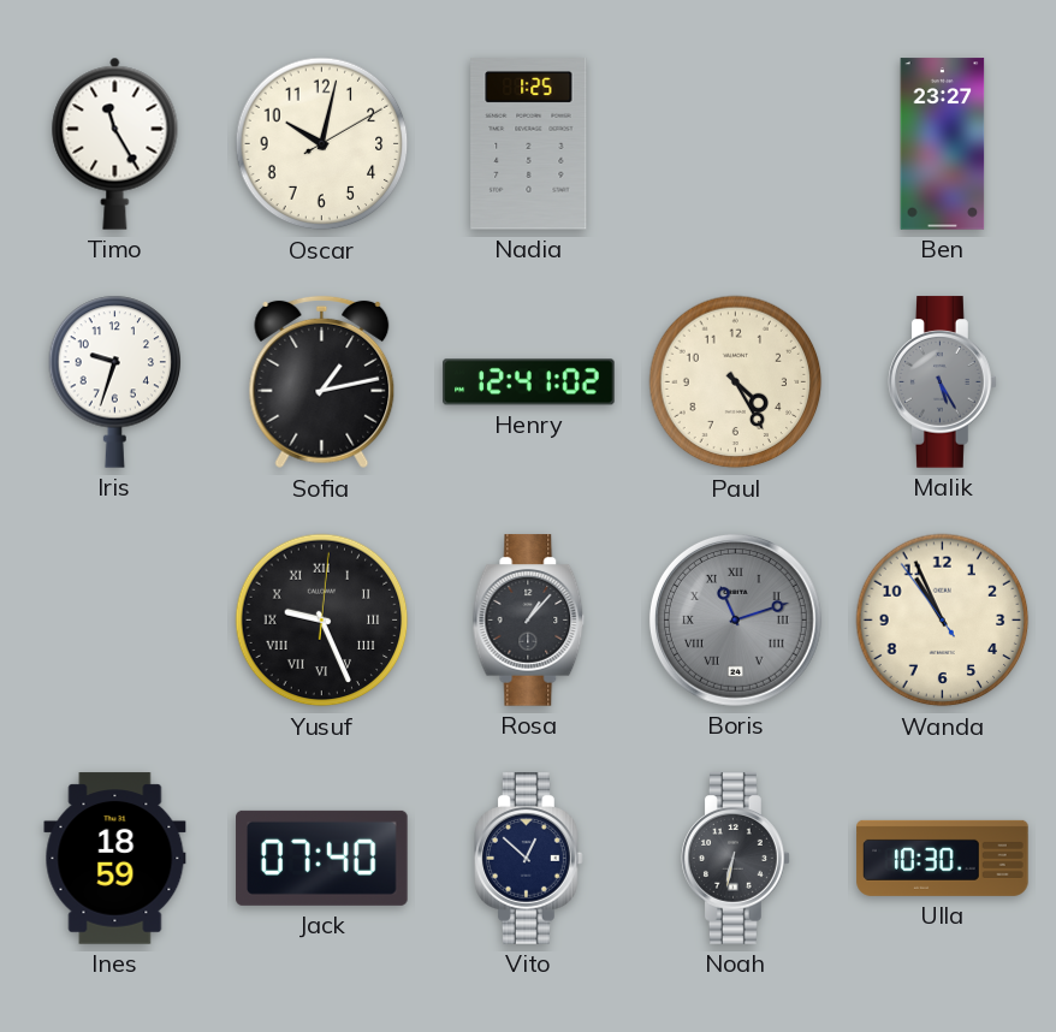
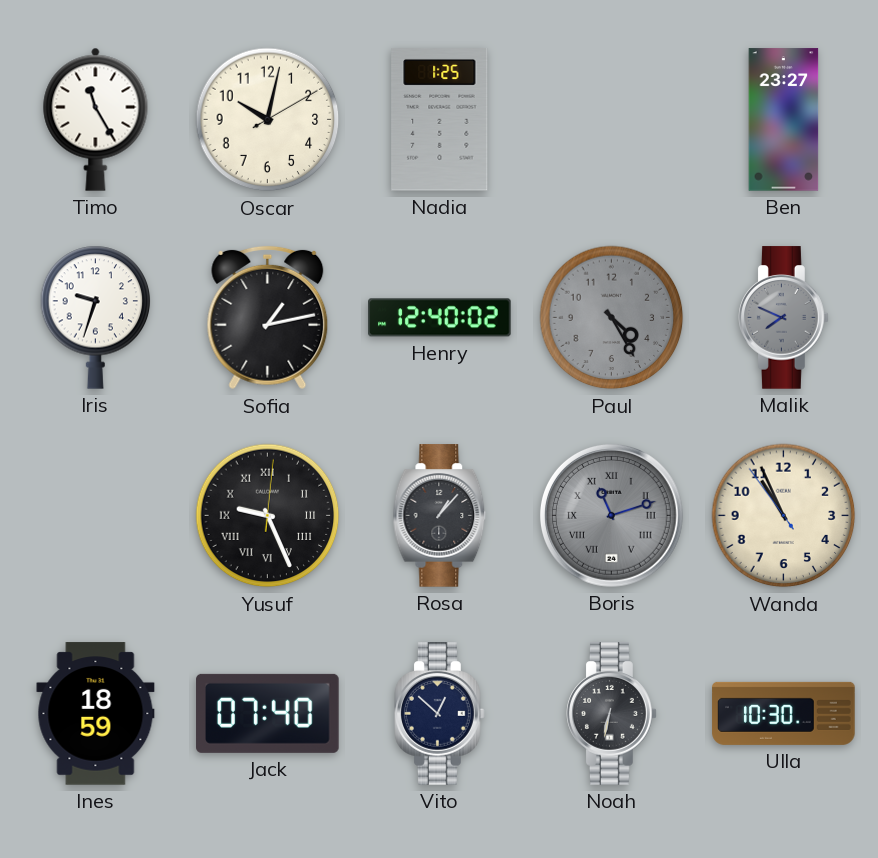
Henry: 12:41 -> 12:40 (440, 318)
Paul dial: cream -> grey (612, 318)
Malik: 5:25 -> 7:49 (784, 318)
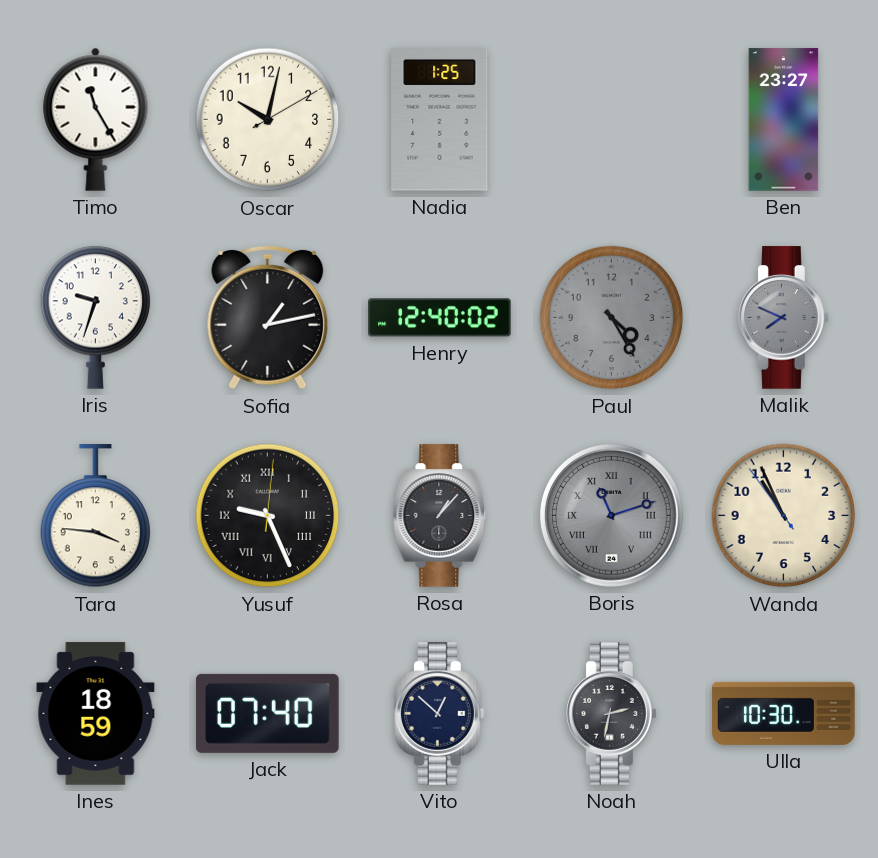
Tara: none -> 3:46 (96, 516)
Noah: 6:32 -> 2:32 (612, 714)
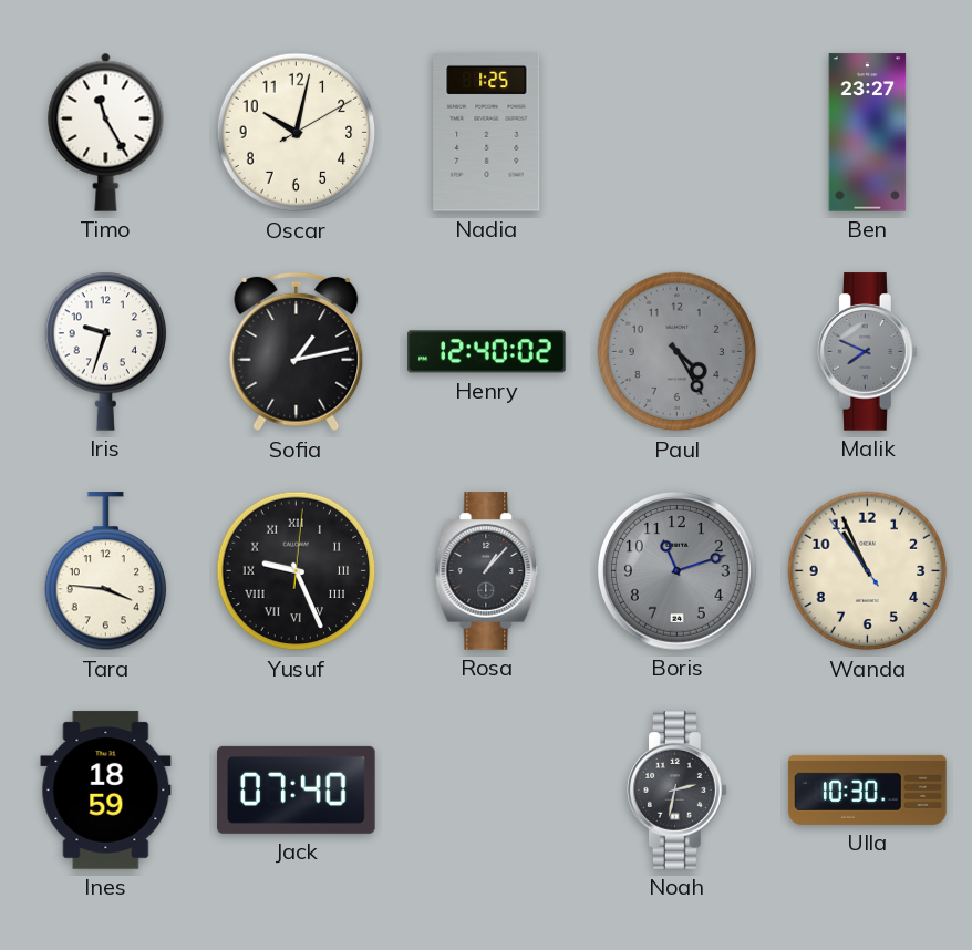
Boris numerals: Roman -> Arabic (678, 571)
Vito: 12:52 -> none (440, 714)
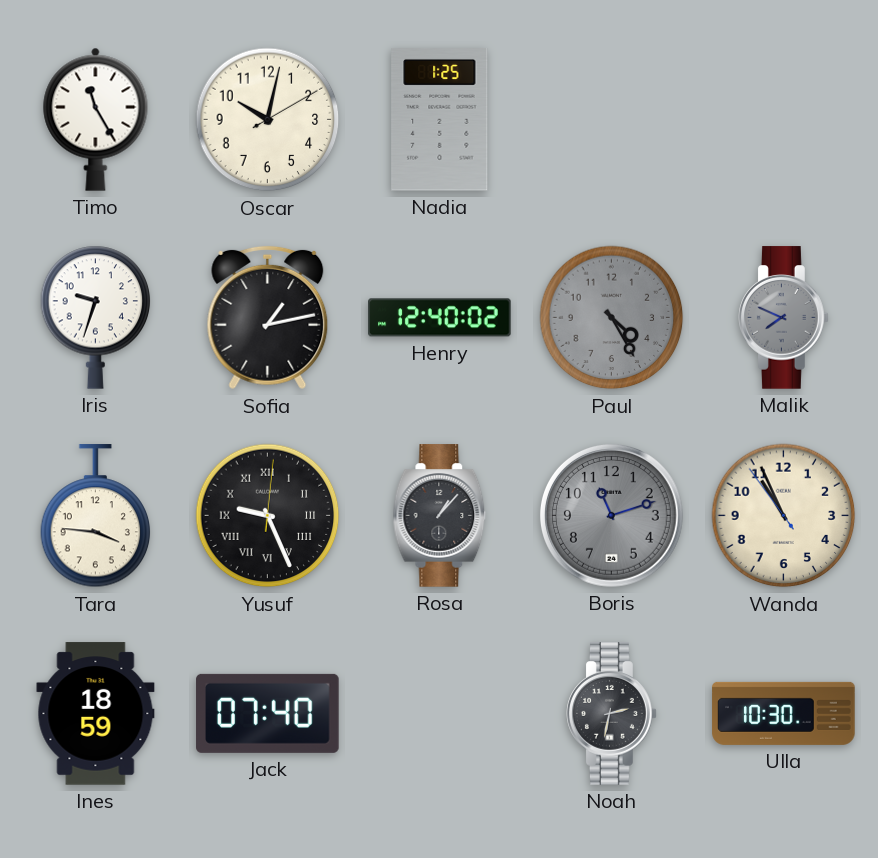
Ben: 23:27 -> none (868, 133)
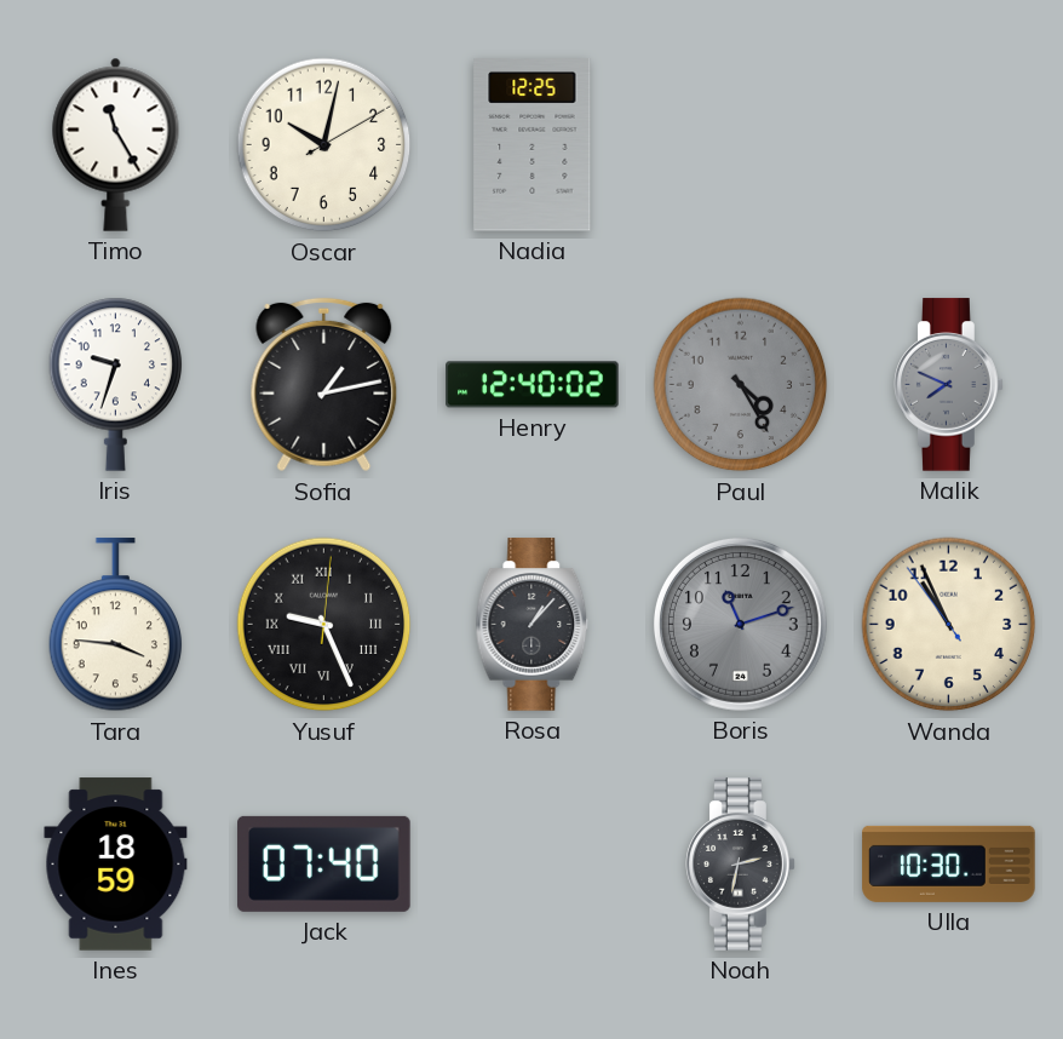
Nadia: 1:25 -> 12:25 (533, 145)
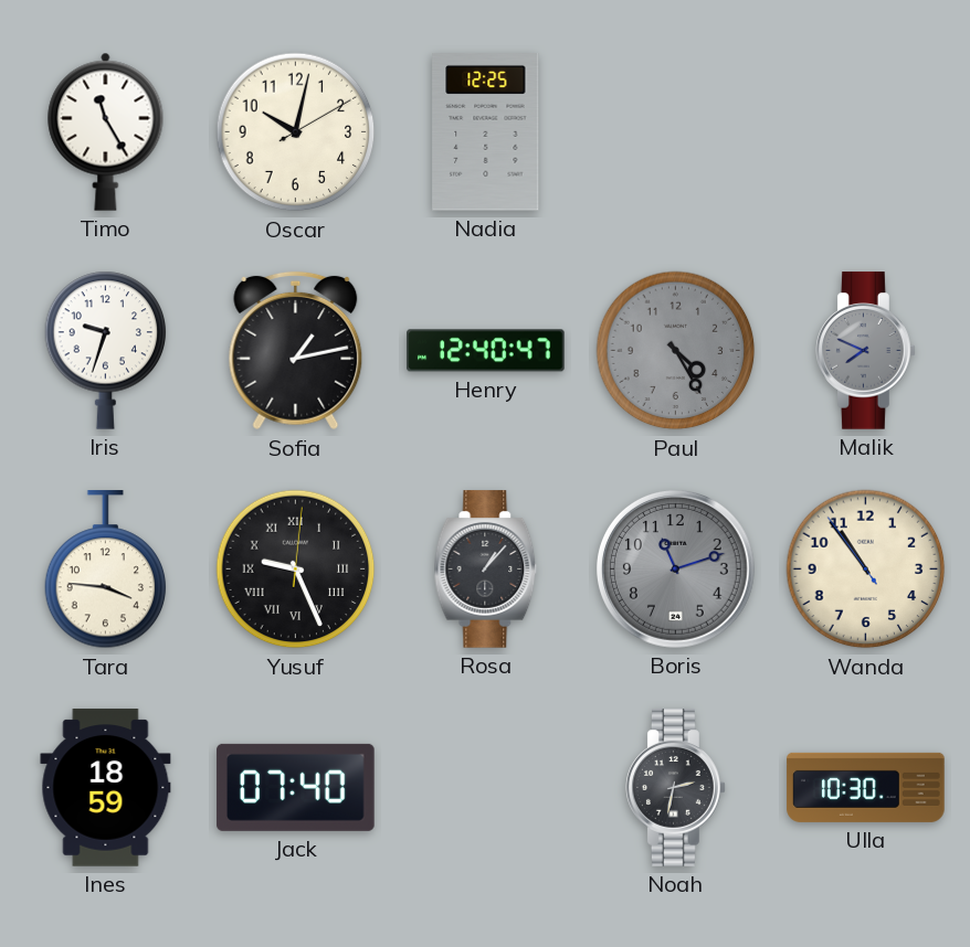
Henry: 12:40:02 -> 12:40:47 (486, 351)
Wanda: 10:55 -> 10:53 (866, 570)
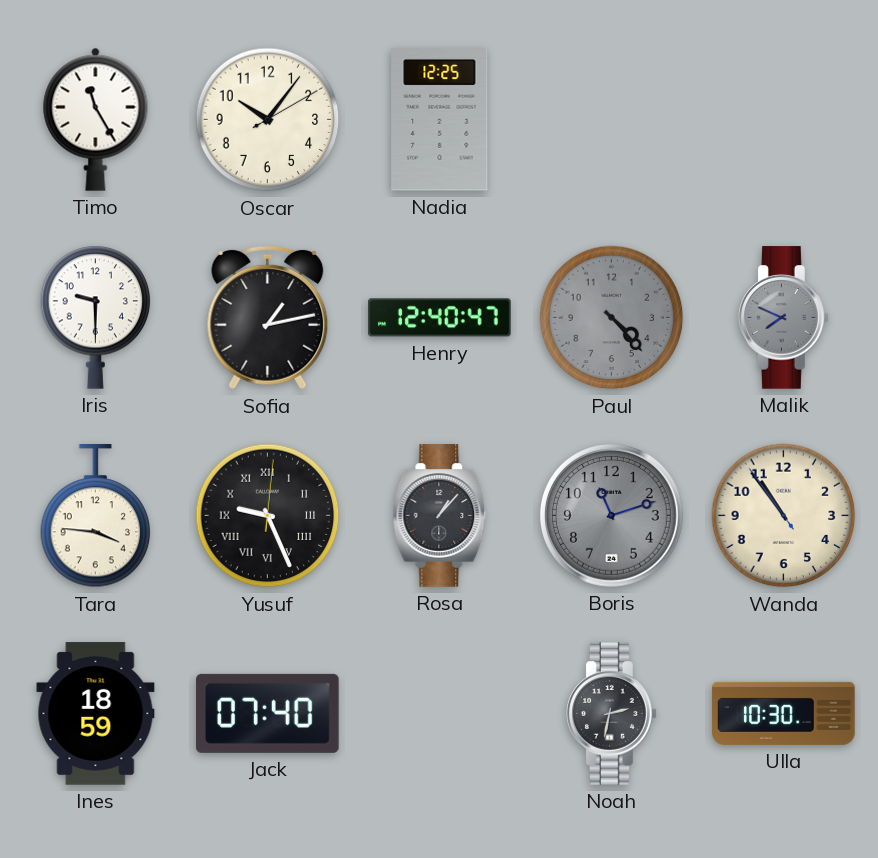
Oscar: 10:02 -> 10:06 (268, 120)
Iris: 9:33 -> 9:30 (96, 317)
Paul: 4:25 -> 4:23 (612, 318)
